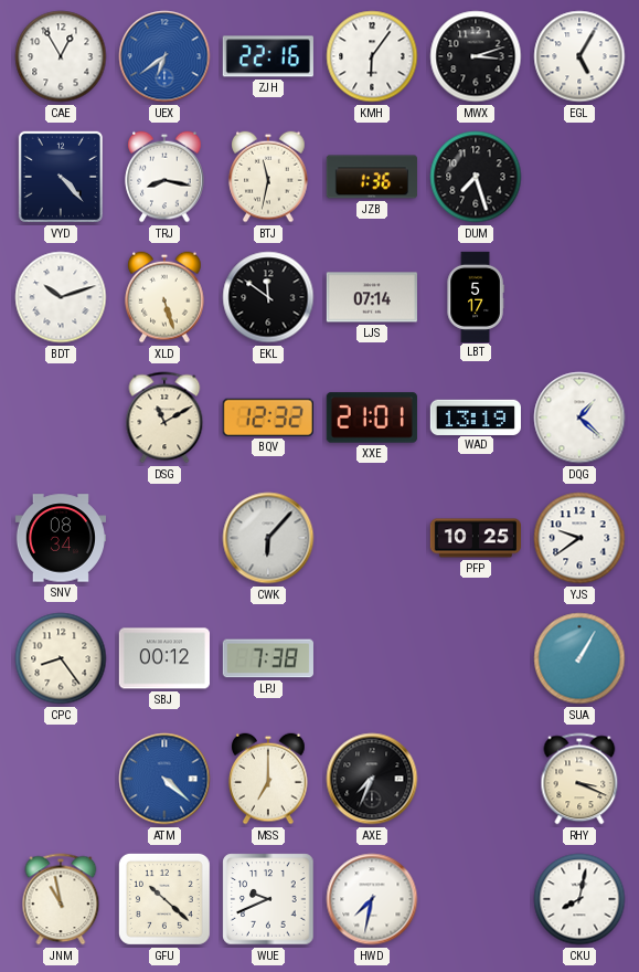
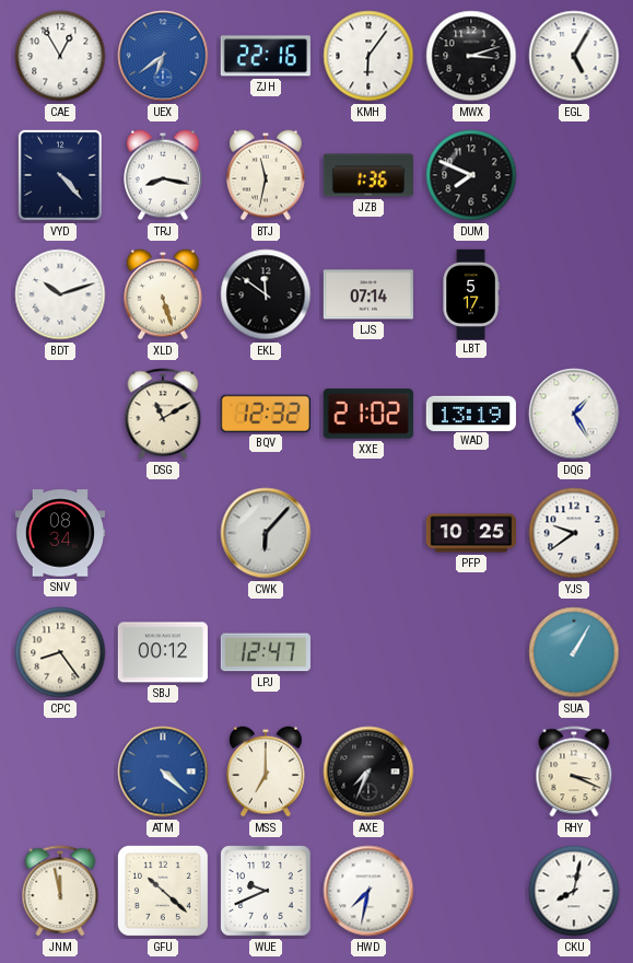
DUM: 7:27 -> 7:49 (471, 175)
XXE: 21:01 -> 21:02 (368, 414)
DQG: 1:22 -> 1:25 (574, 414)
LPJ: 7:38 -> 12:47 (266, 652)
JNM: 10:58 -> 11:58 (60, 891)
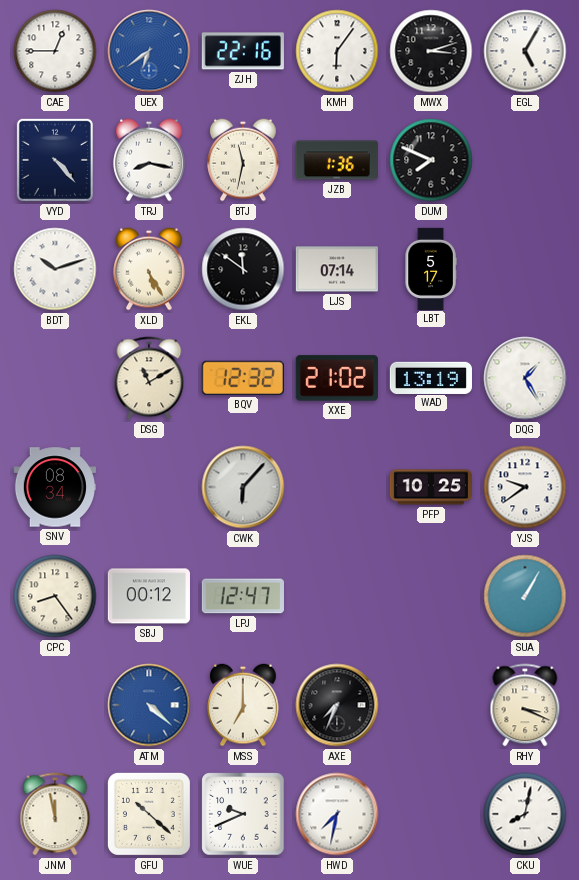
CAE: 12:55 -> 12:45 (55, 51)
XLD: 5:27 -> 5:25 (149, 269)
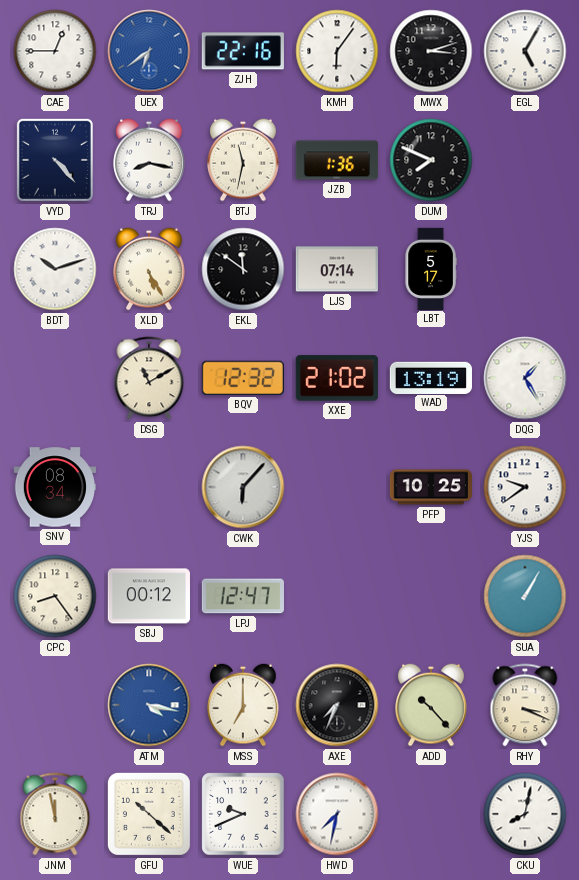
ATM: 4:22 -> 4:17 (149, 705)
ADD: none -> 10:23 (431, 705)
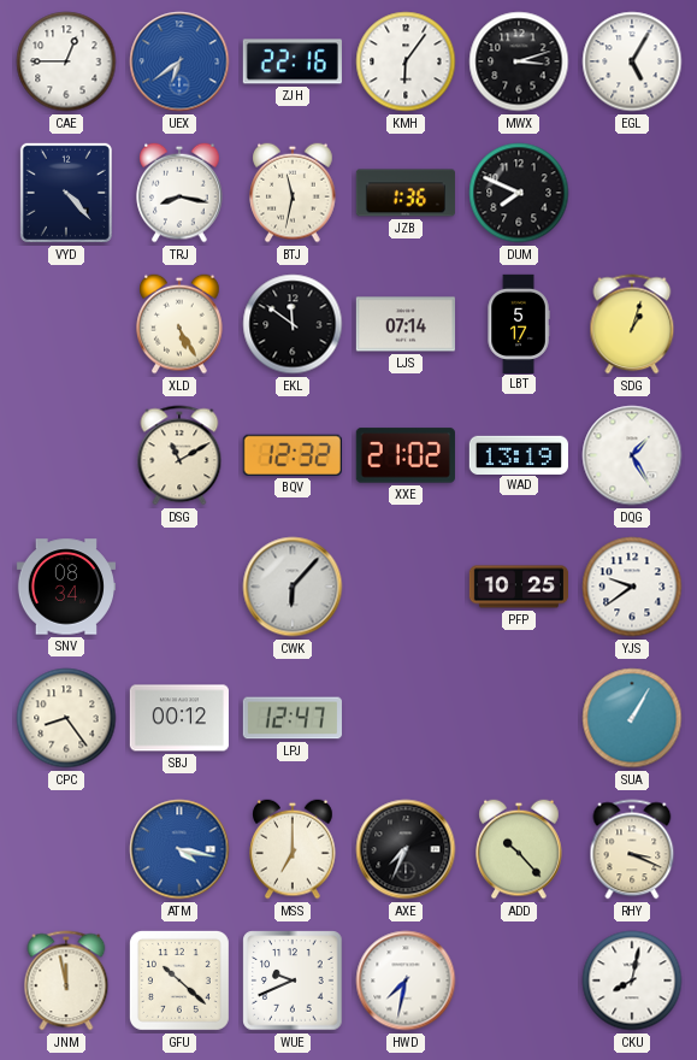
BDT: 10:12 -> none (55, 269)
SDG: none -> 1:03 (632, 324)
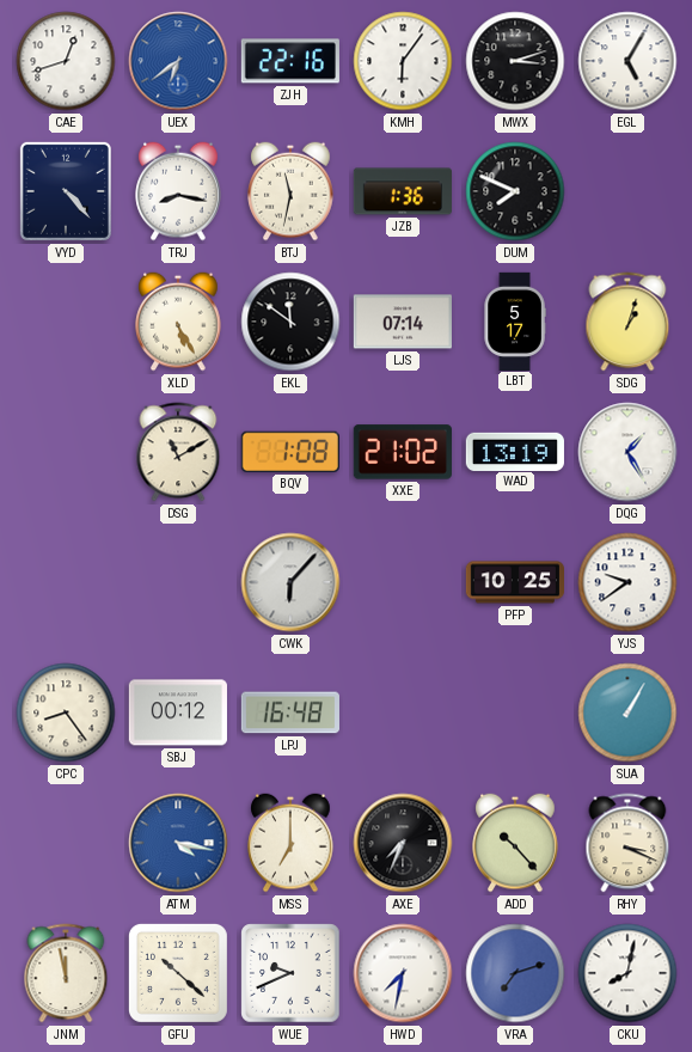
CAE: 12:45 -> 12:42 (66, 61)
BQV: 12:32 -> 1:08 (290, 452)
SNV: 08:34 -> none (65, 587)
LPJ: 12:47 -> 16:48 (290, 712)
VRA: none -> 7:12 (515, 973)
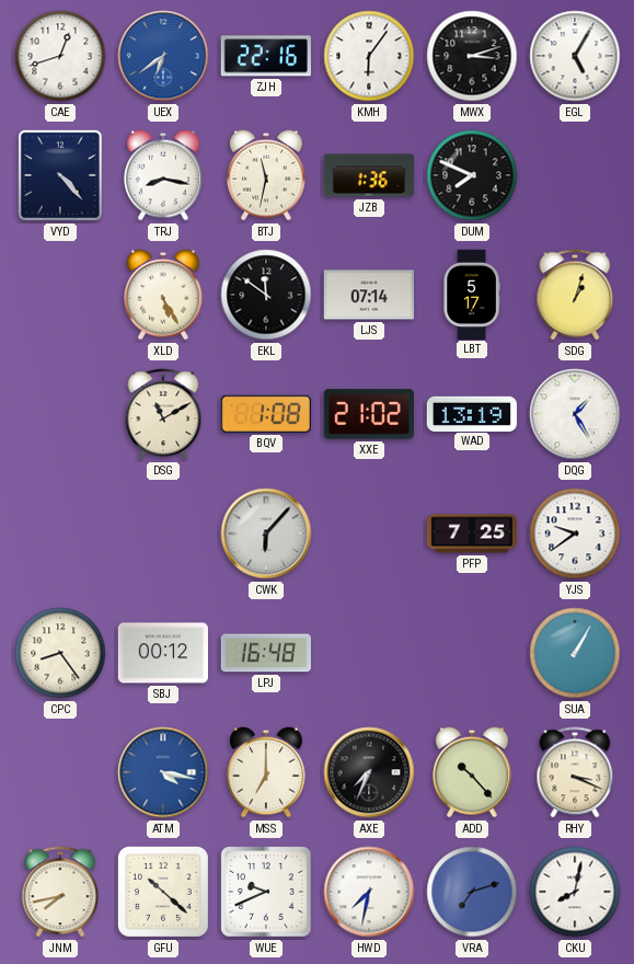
PFP: 10:25 -> 7:25 (471, 533)
JNM: 11:58 -> 7:43 (60, 892)
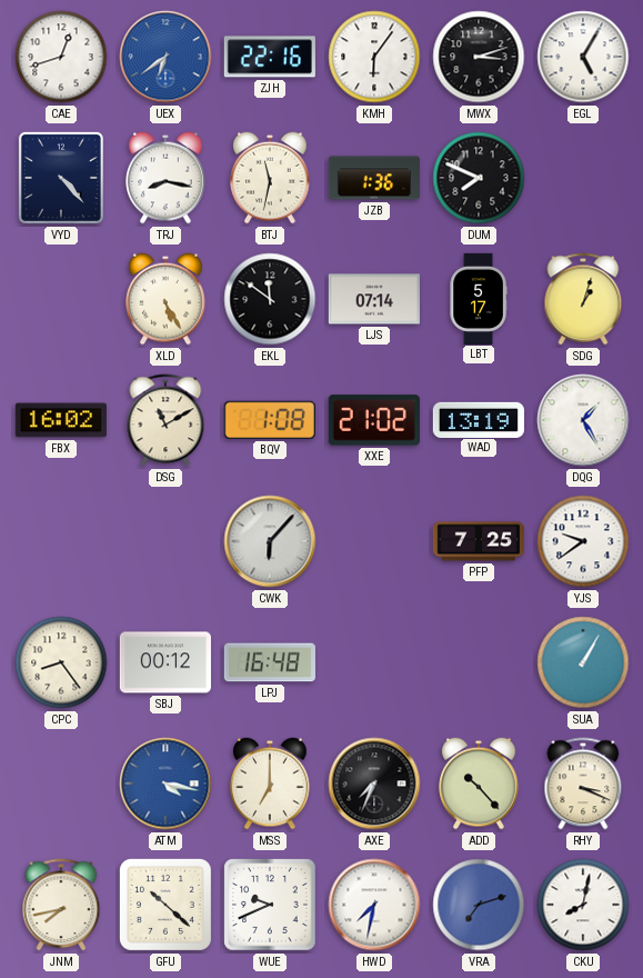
FBX: none -> 16:02 (61, 420)
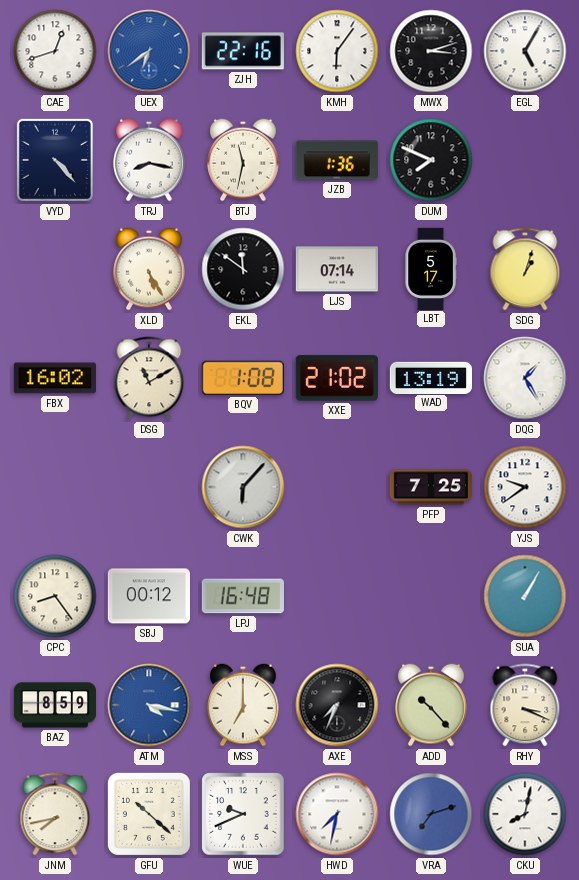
BAZ: none -> 8:59 (54, 705)
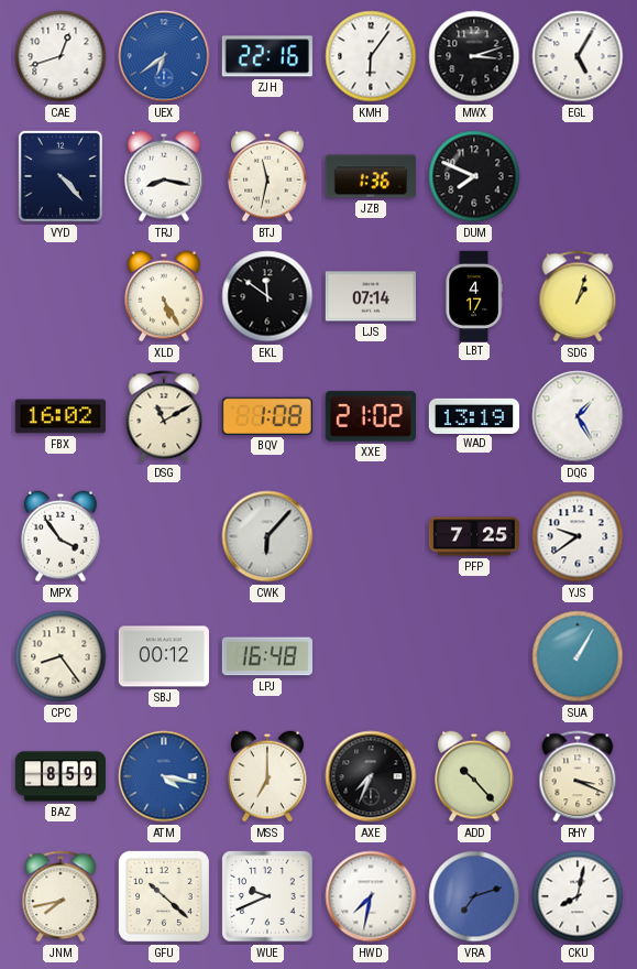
LBT: 5:17 -> 4:17 (474, 295)
MPX: none -> 3:54 (61, 536)
